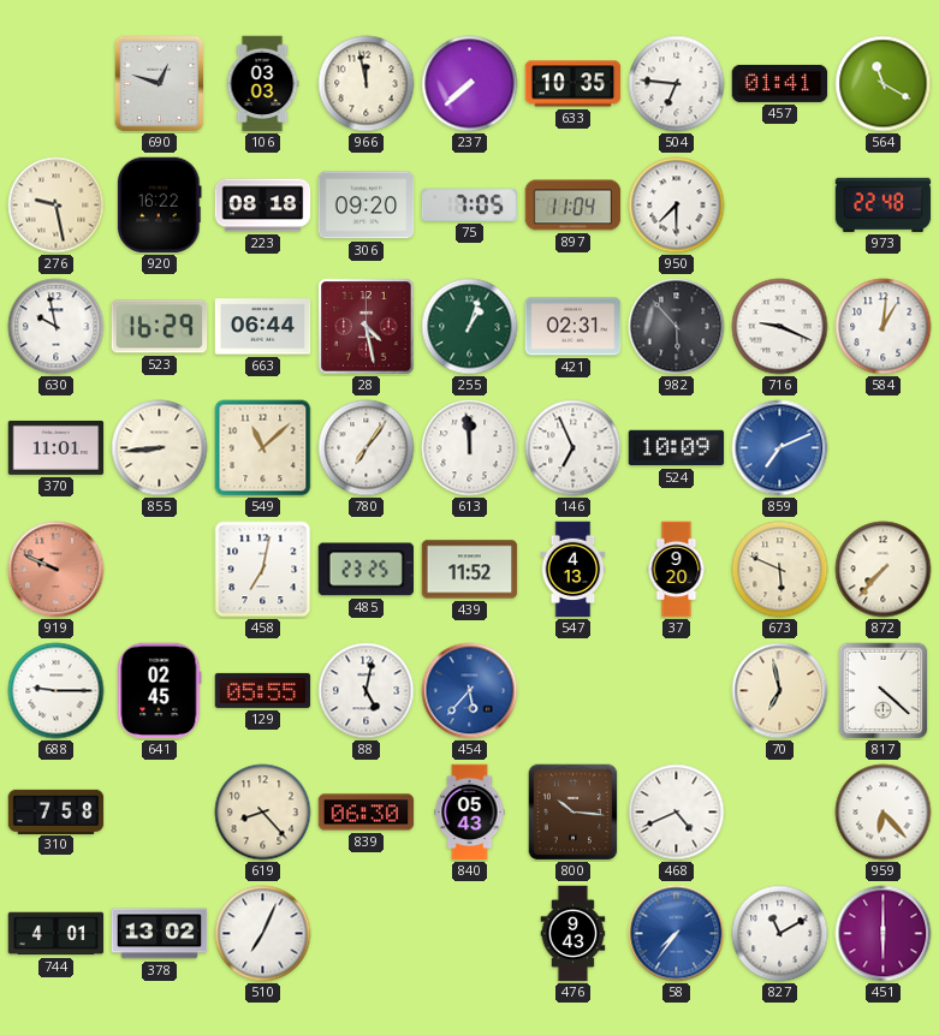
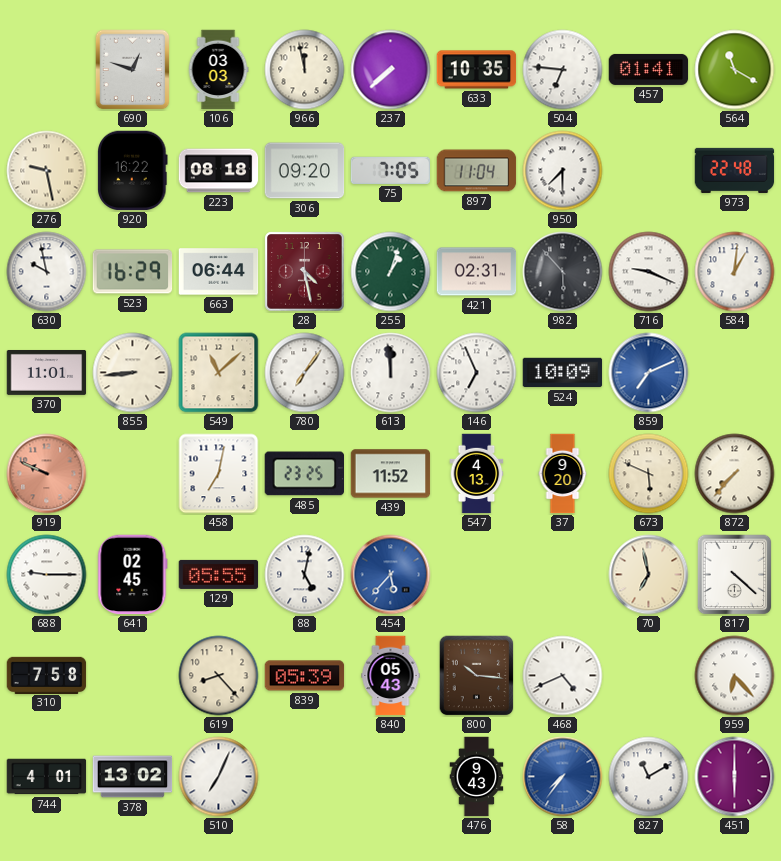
839: 06:30 -> 05:39 (305, 676)
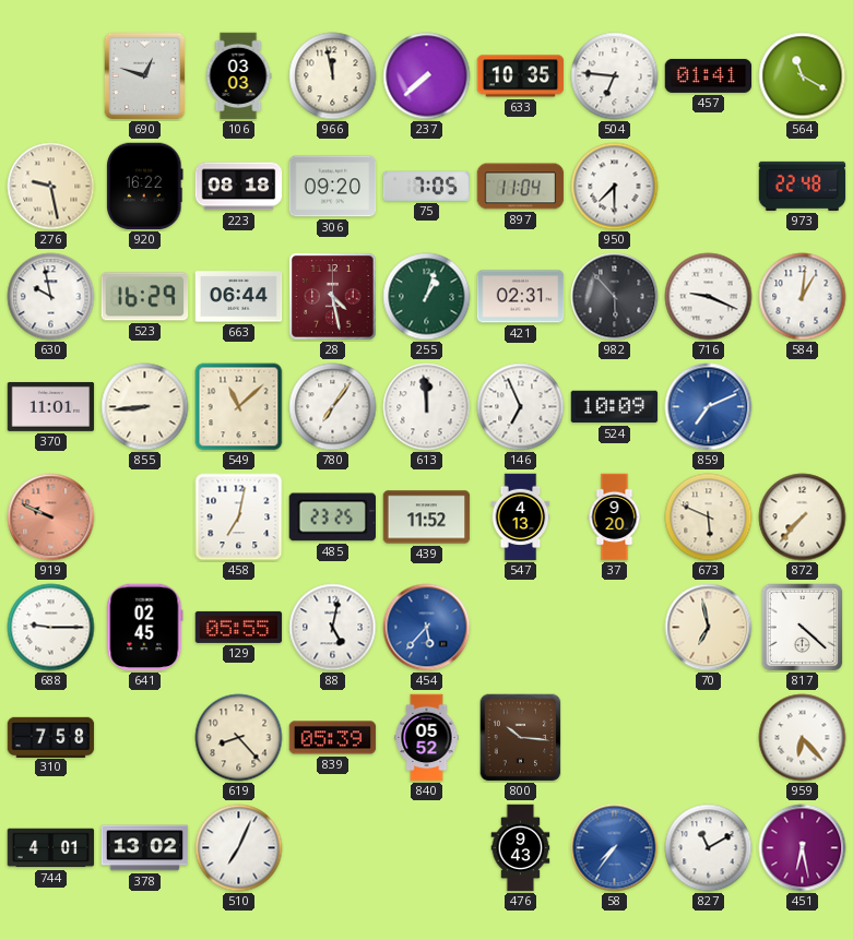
840: 05:43 -> 05:52 (427, 738)
468: 4:41 -> none (563, 676)
451: 6:00 -> 6:28 (803, 848)
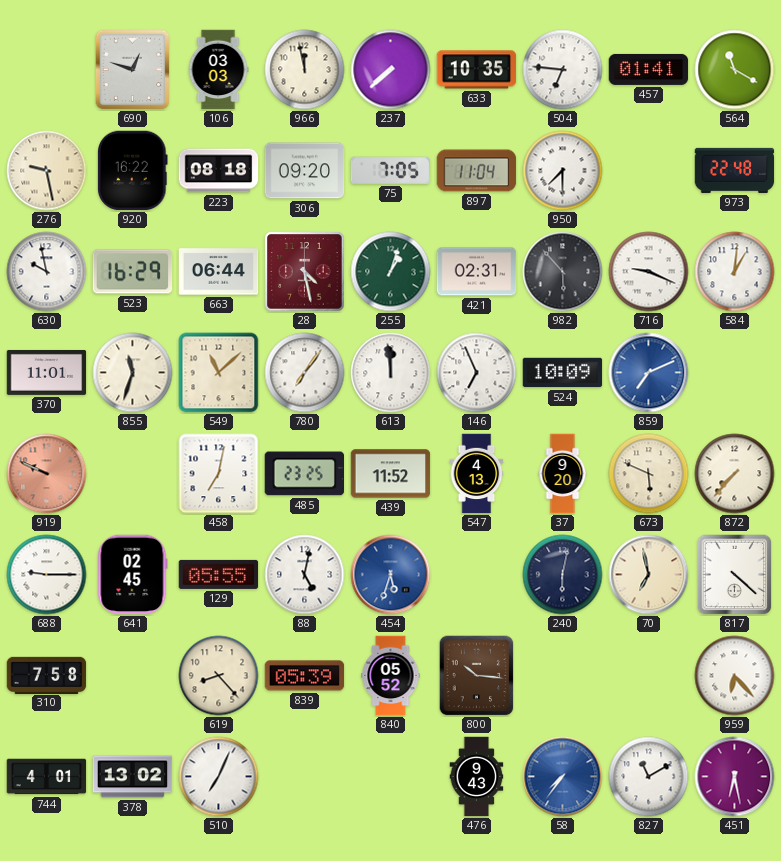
855: 8:44 -> 11:33 (133, 373)
454: 5:37 -> 5:33 (391, 575)
240: none -> 6:02 (563, 575)
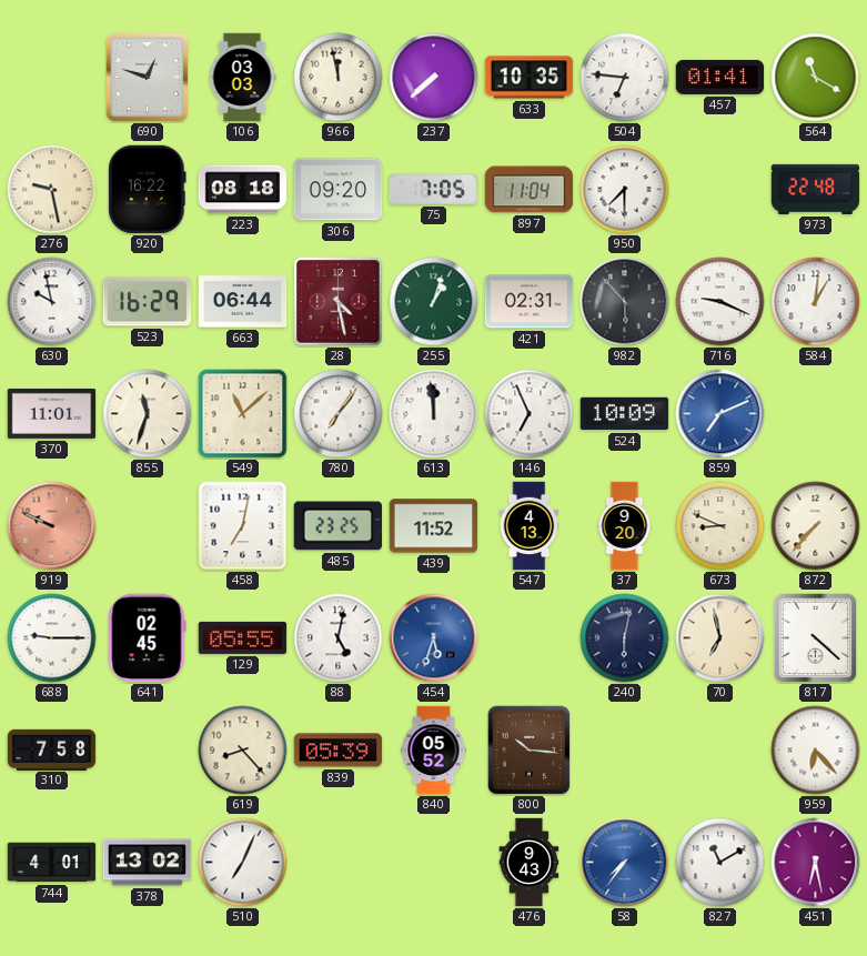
673: 5:49 -> 8:49 (720, 526)
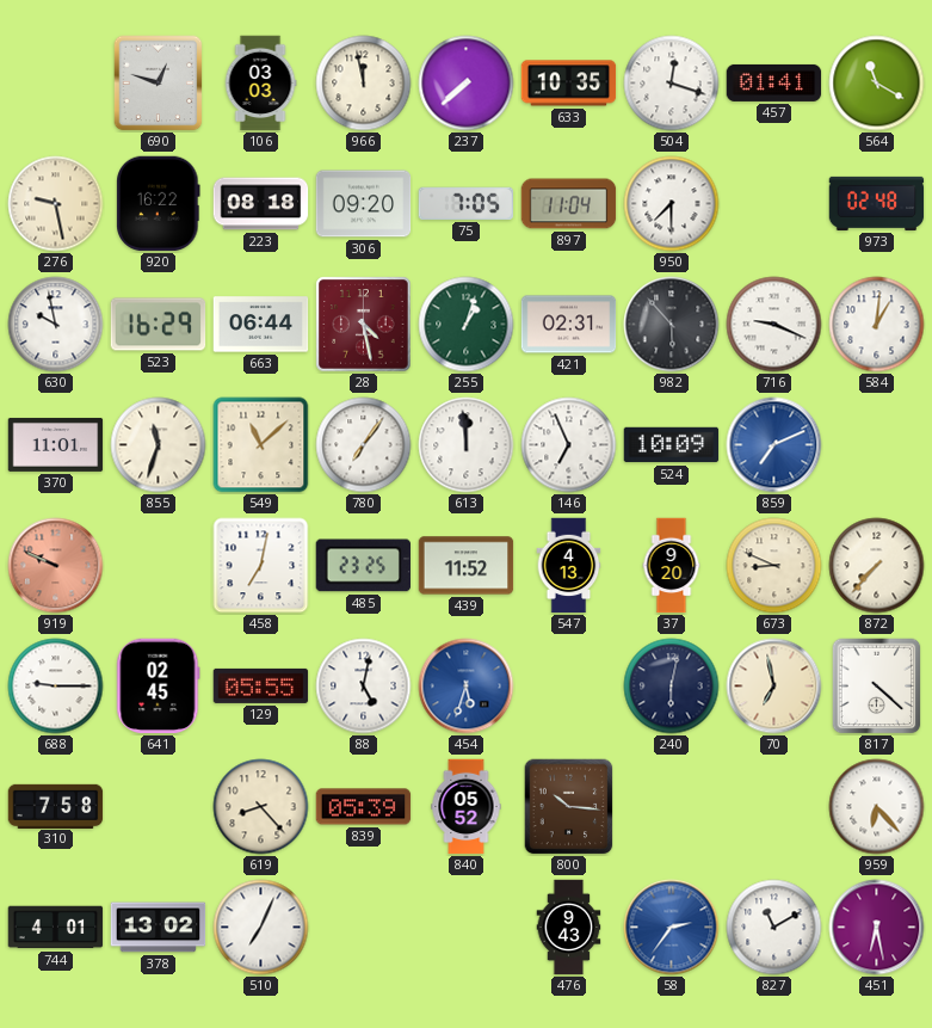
504: 6:46 -> 12:18 (672, 84)
973: 22:48 -> 02:48 (877, 203)
58: 7:36 -> 2:36 (672, 928)
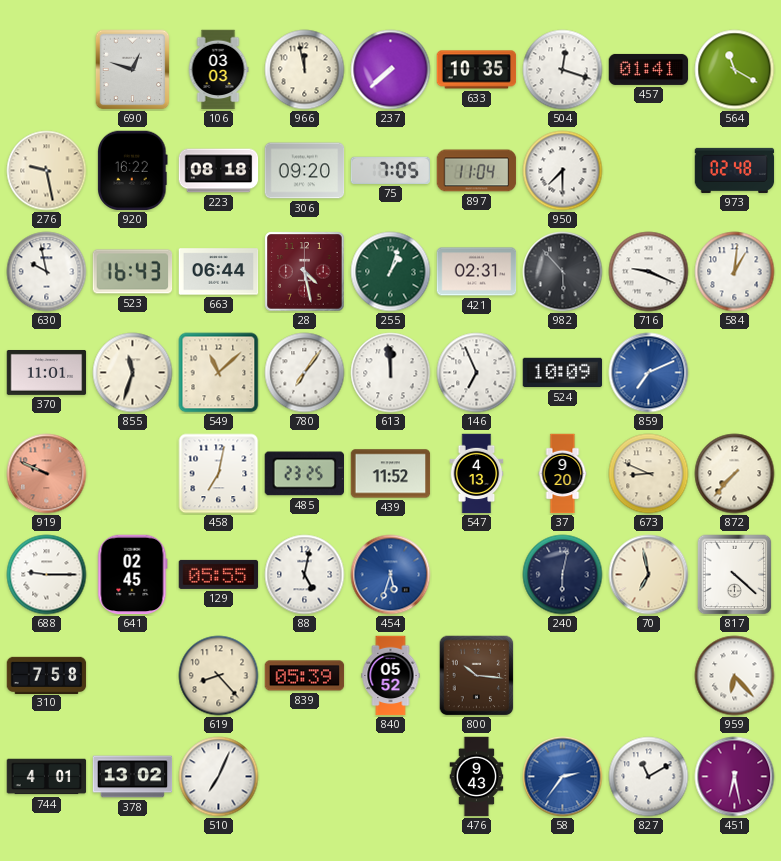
523: 16:29 -> 16:43 (133, 272)
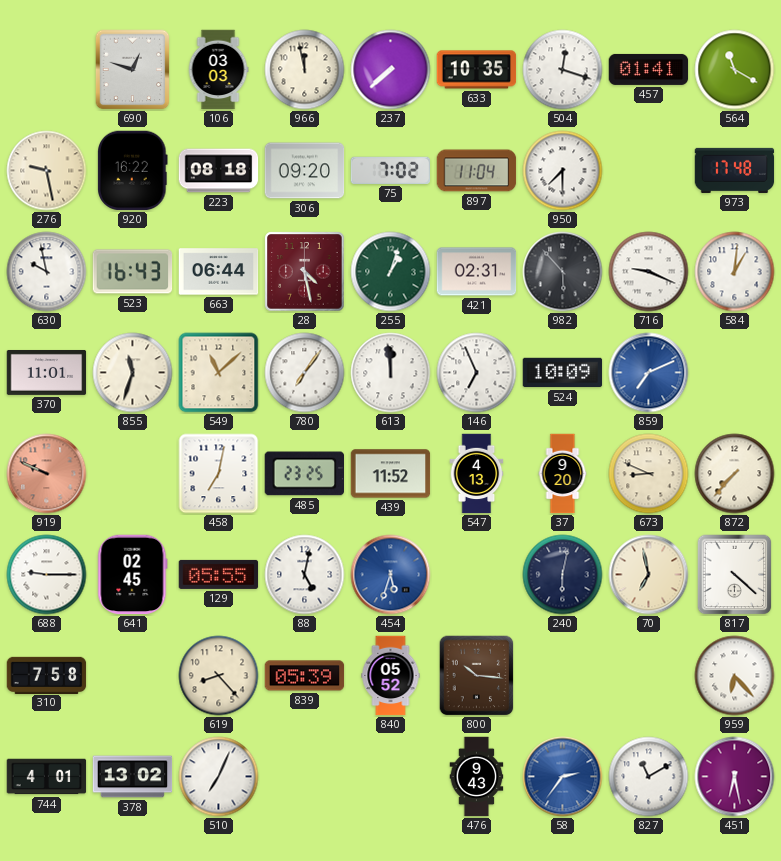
75: 7:05 -> 7:02 (391, 170)
973: 02:48 -> 17:48 (735, 170)
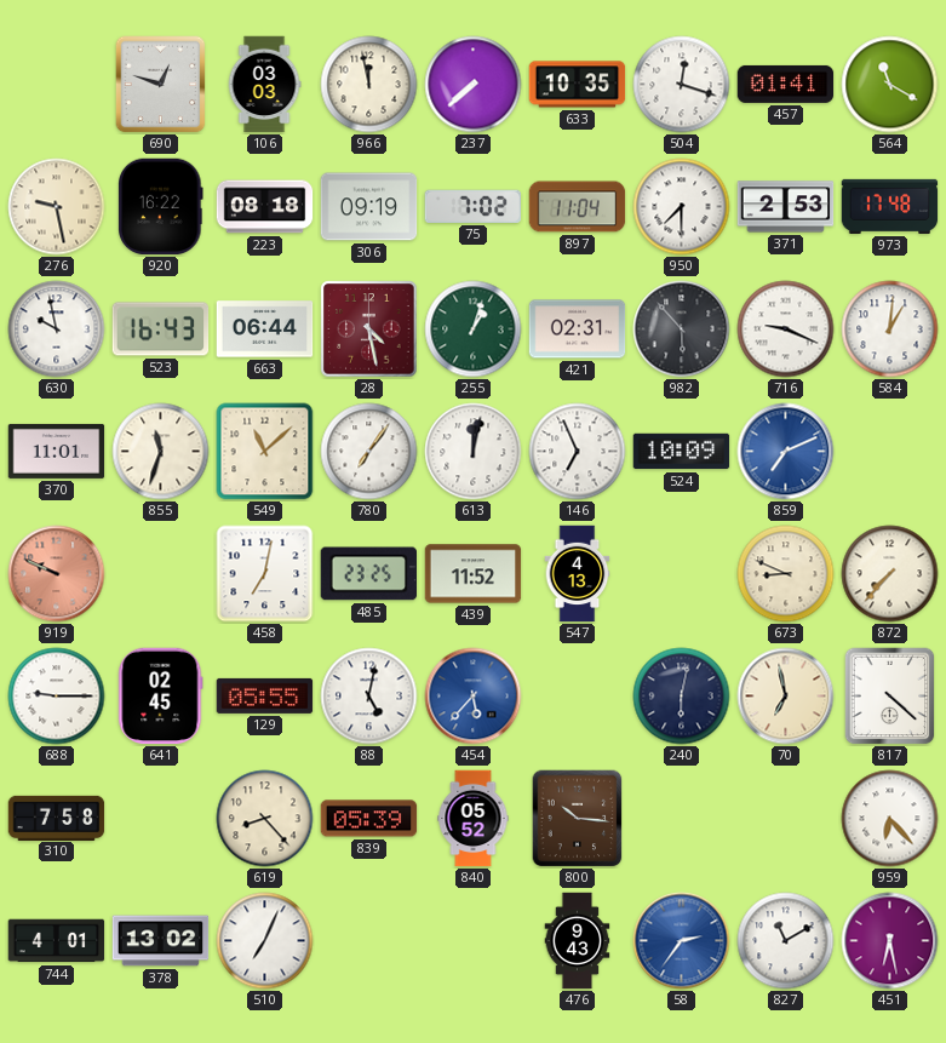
306: 09:20 -> 09:19 (369, 207)
371: none -> 2:53 (786, 207)
613: 11:59 -> 12:02 (474, 452)
37: 9:20 -> none (563, 474)
454: 5:33 -> 5:37 (474, 697)
